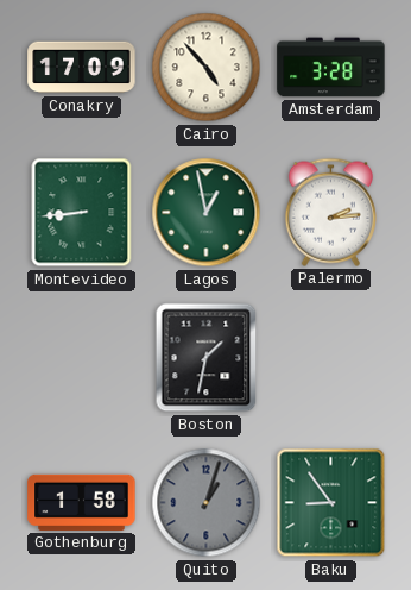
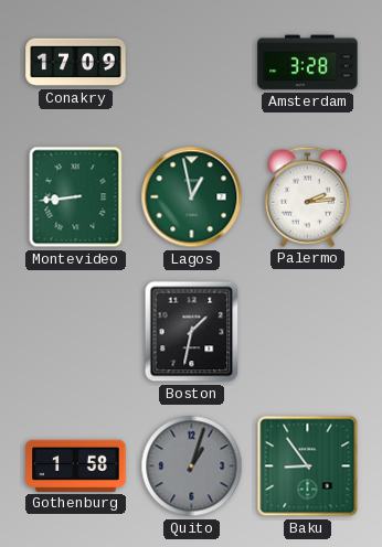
Cairo: 4:53 -> none (207, 68)
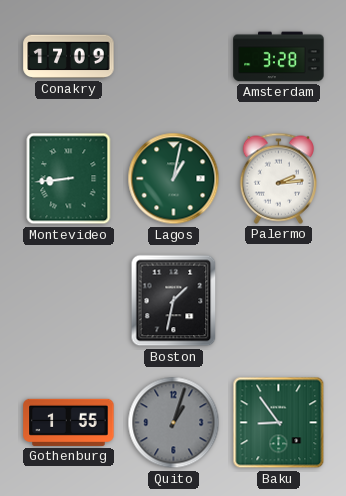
Lagos: 12:58 -> 1:02 (174, 179)
Gothenburg: 1:58 -> 1:55 (69, 422)
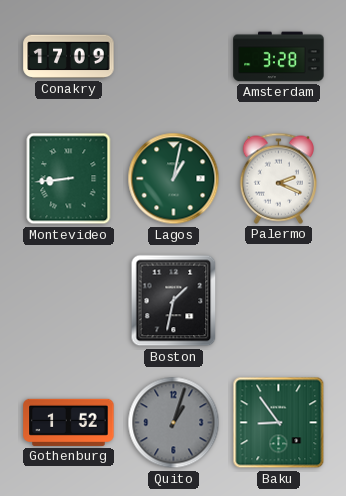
Palermo: 2:14 -> 2:19 (278, 178)
Gothenburg: 1:55 -> 1:52 (69, 422)
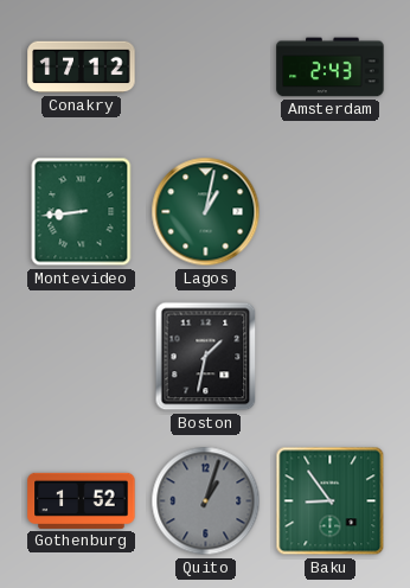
Conakry: 17:09 -> 17:12 (82, 68)
Amsterdam: 3:28 -> 2:43 (331, 68)
Palermo: 2:19 -> none (278, 178)
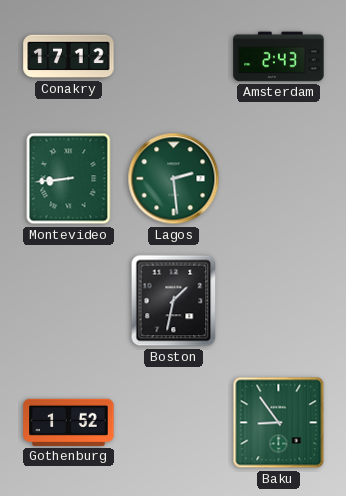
Lagos: 1:02 -> 2:29 (174, 179)
Quito: 1:03 -> none (206, 501)
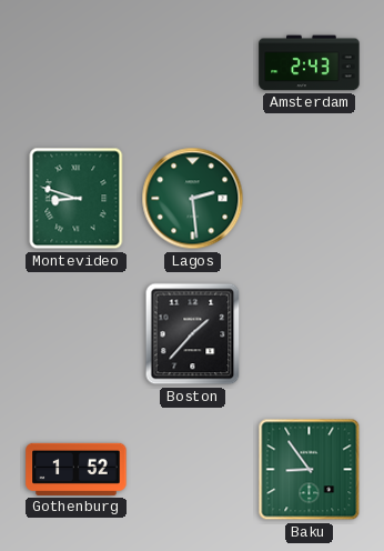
Conakry: 17:12 -> none (69, 57)
Montevideo: 8:44 -> 8:48 (77, 199)
Boston: 1:32 -> 1:37 (193, 334)
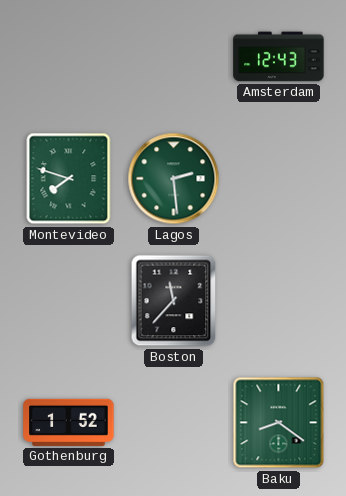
Amsterdam: 2:43 -> 12:43 (279, 57)
Montevideo: 8:48 -> 7:48 (69, 179)
Boston: 1:37 -> 11:37 (174, 301)
Baku: 8:54 -> 8:21 (279, 423)
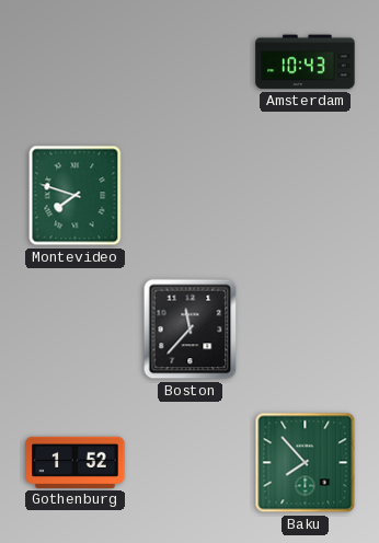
Amsterdam: 12:43 -> 10:43 (306, 62)
Lagos: 2:29 -> none (174, 179)
Baku: 8:21 -> 7:53 (306, 463)
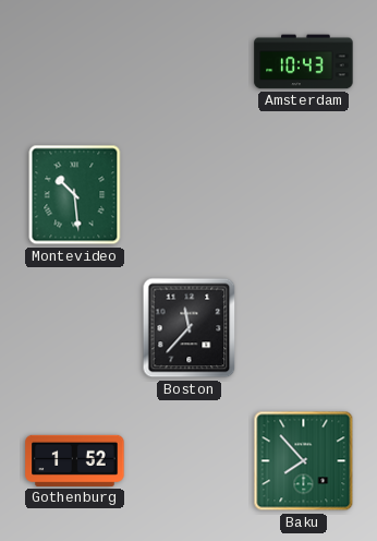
Montevideo: 7:48 -> 10:29 (75, 195)
